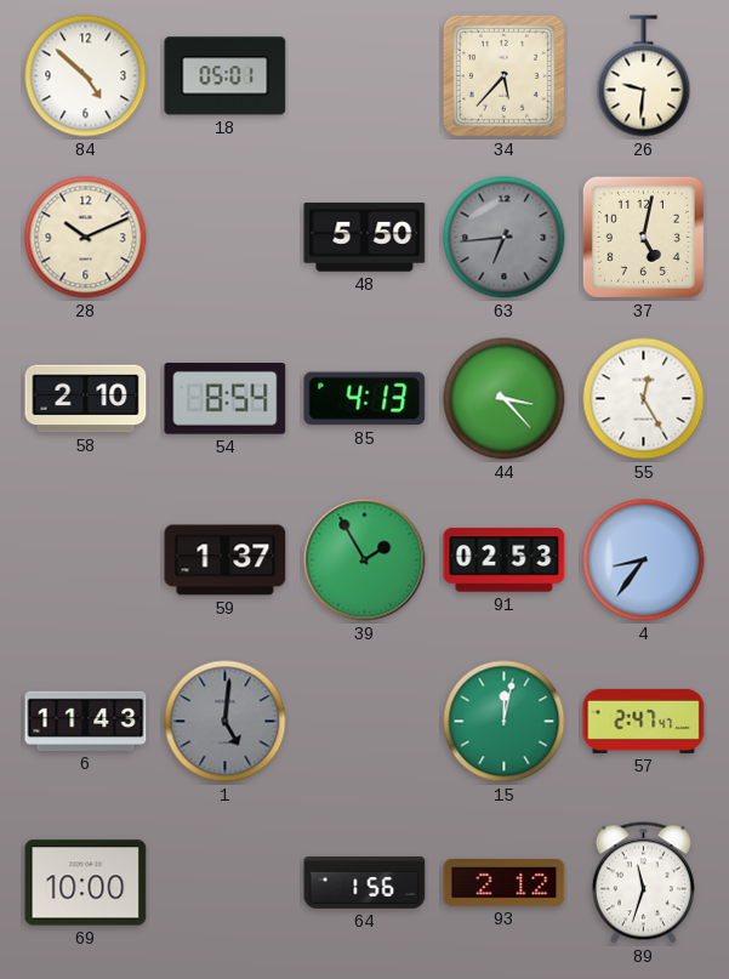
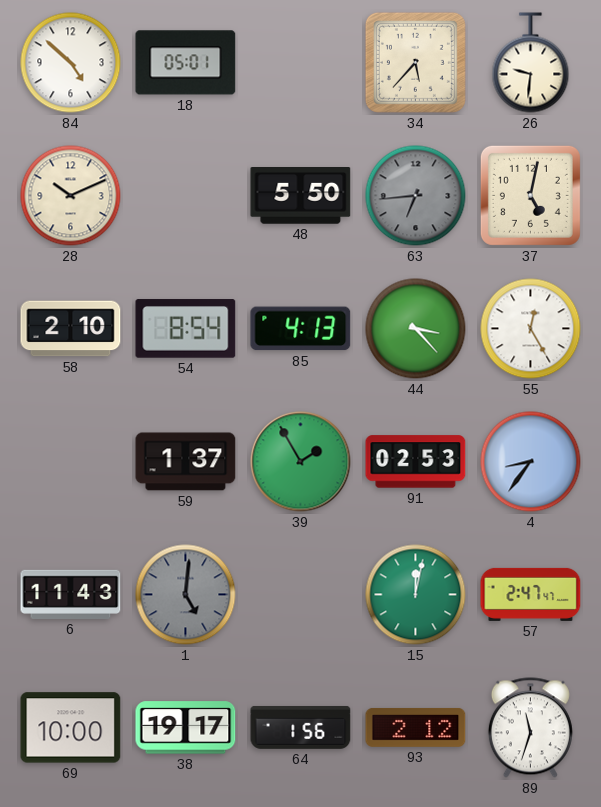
38: none -> 19:17 (186, 728)
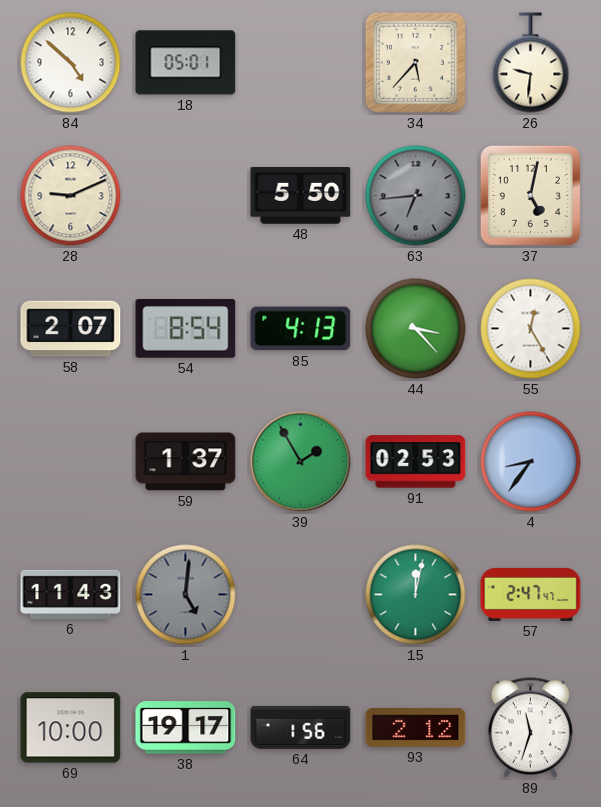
28: 10:11 -> 9:11 (71, 196)
58: 2:10 -> 2:07 (71, 329)
